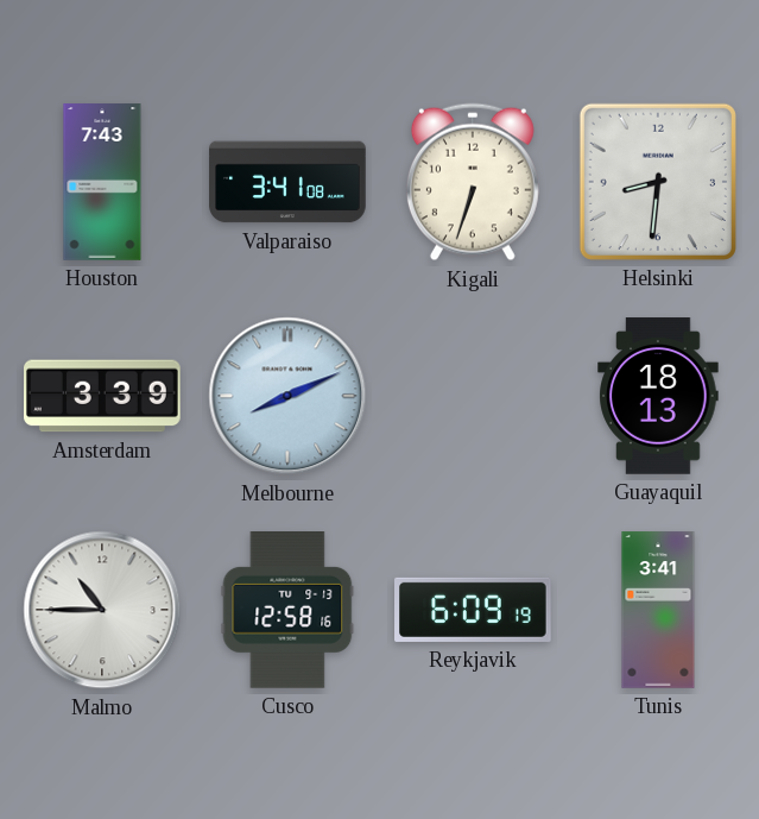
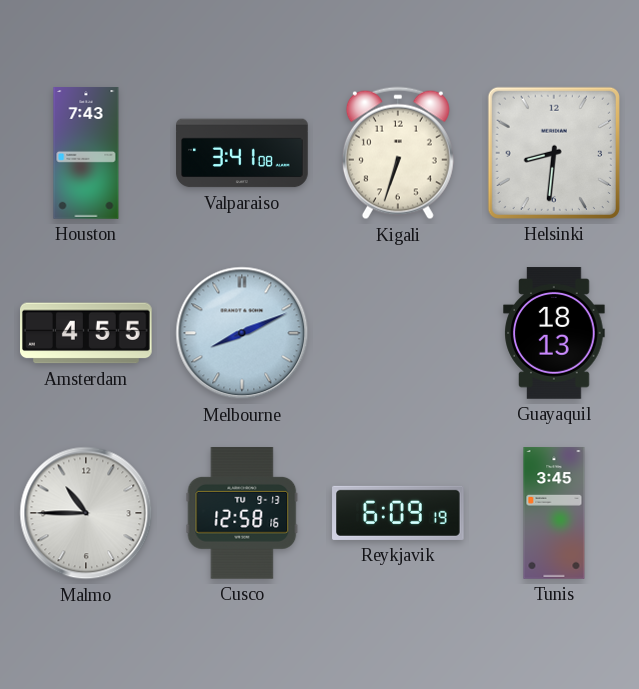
Amsterdam: 3:39 -> 4:55 (87, 333)
Tunis: 3:41 -> 3:45 (554, 513)
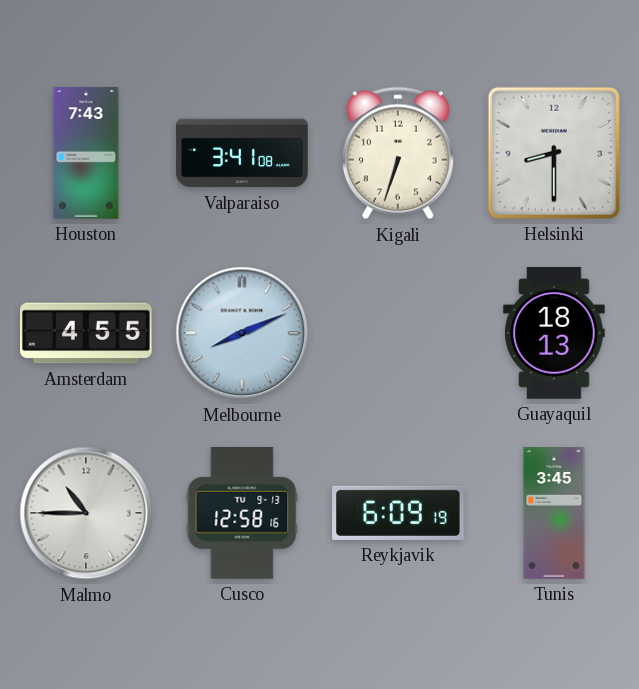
Helsinki: 8:31 -> 8:30 (554, 153)
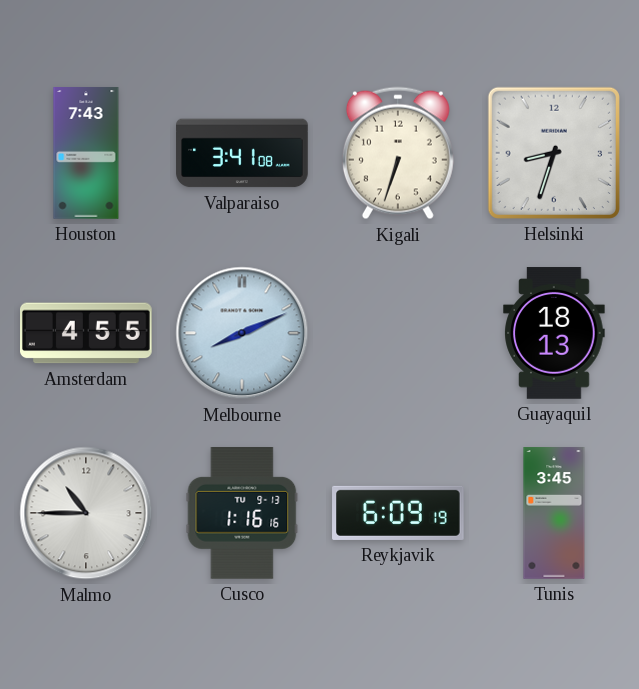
Helsinki: 8:30 -> 8:33 (554, 153)
Cusco: 12:58 -> 1:16 (242, 514)
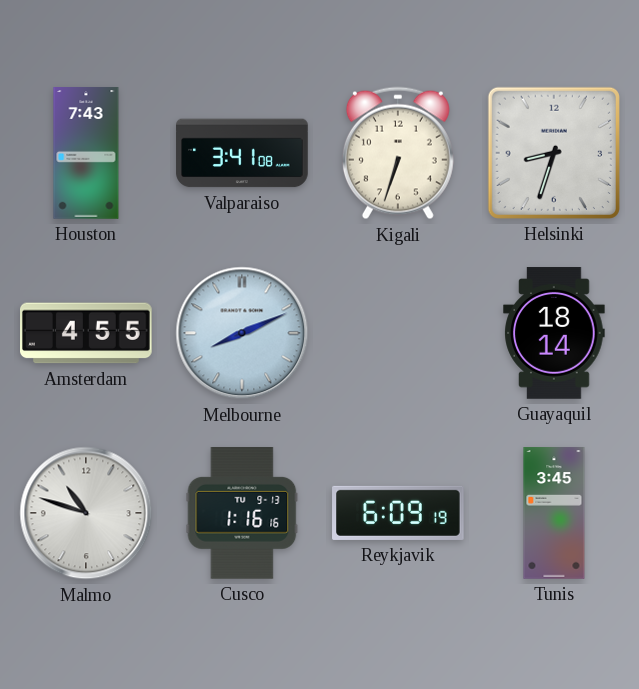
Guayaquil: 18:13 -> 18:14 (554, 333)
Malmo: 10:45 -> 10:48 (86, 513)
